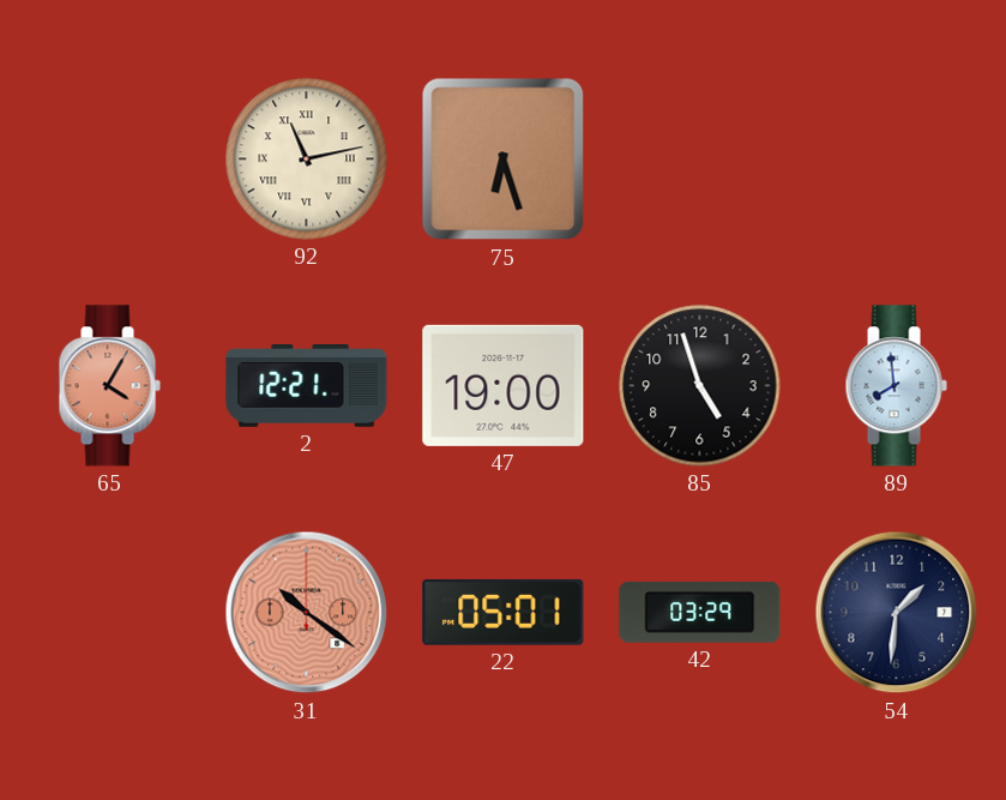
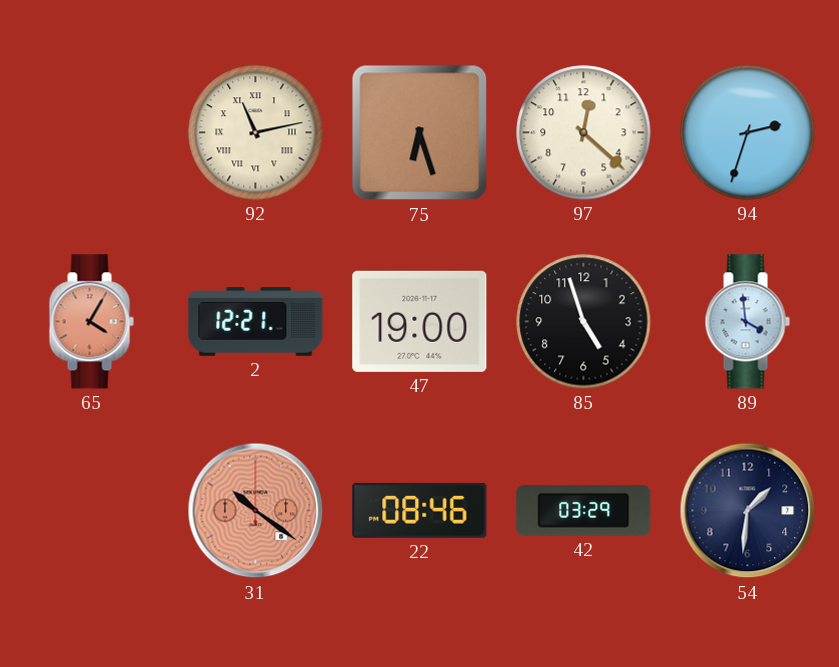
97: none -> 12:22 (584, 133)
94: none -> 2:33 (748, 133)
89: 7:59 -> 3:59 (747, 322)
22: 05:01 -> 08:46 (420, 510)
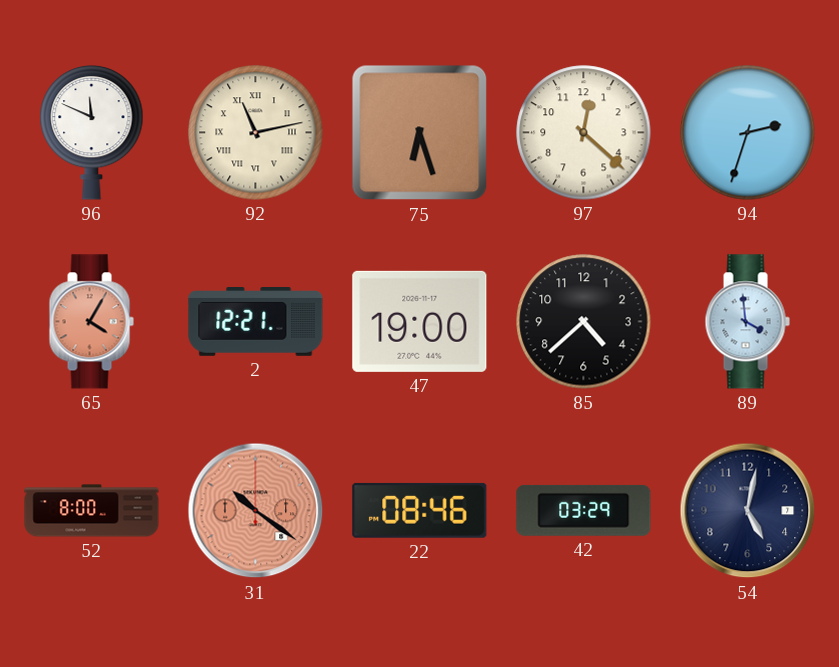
96: none -> 11:49 (92, 132)
85: 4:57 -> 4:38 (584, 322)
52: none -> 8:00 (92, 511)
54: 1:31 -> 5:02 (748, 511)
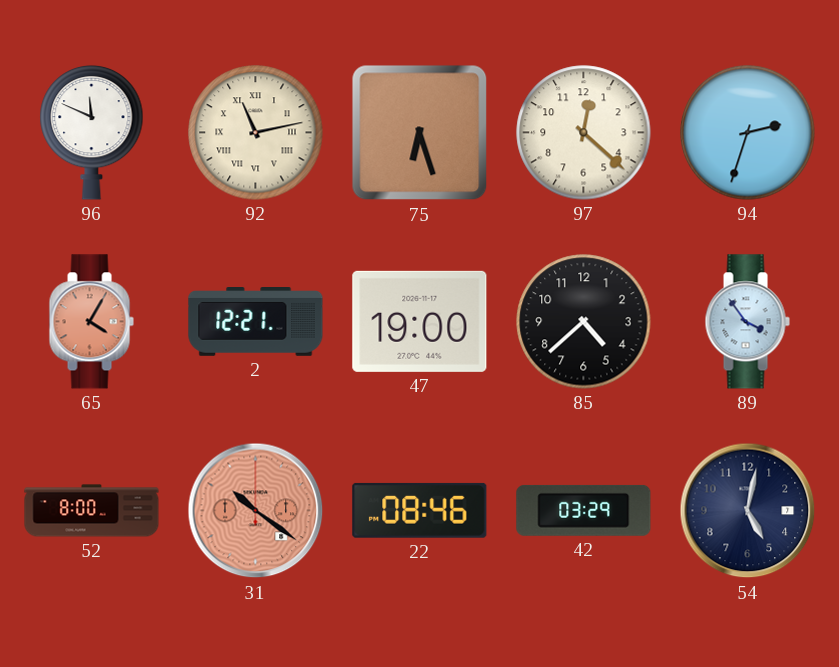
89: 3:59 -> 3:54 (747, 322)
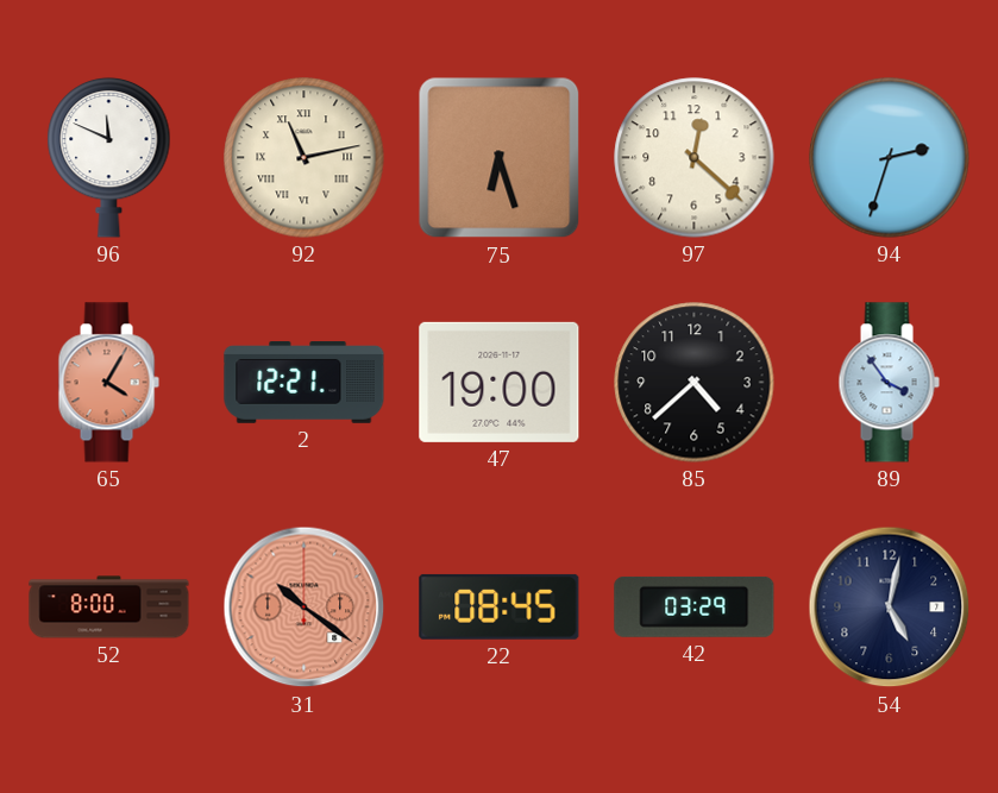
22: 08:46 -> 08:45 (500, 606)
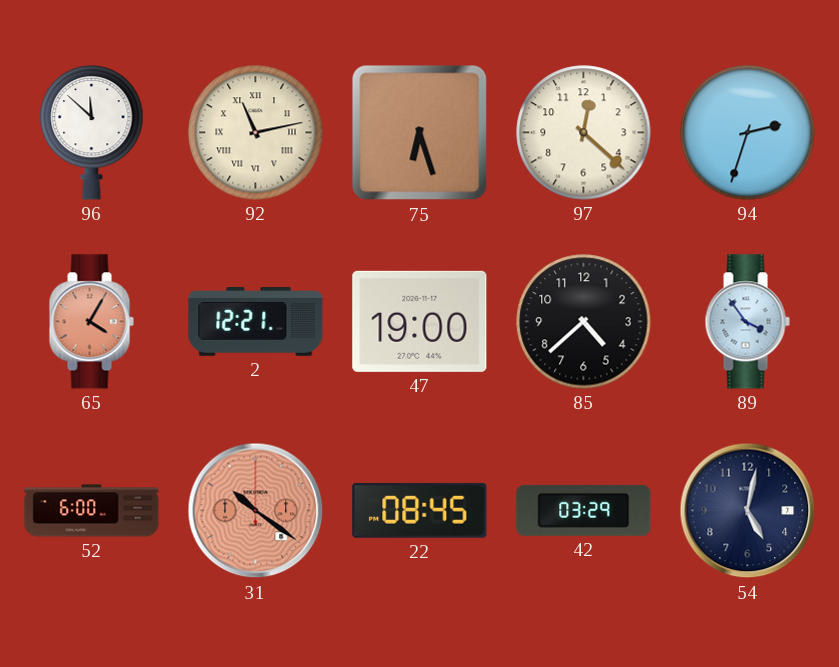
96: 11:49 -> 11:52 (92, 132)
52: 8:00 -> 6:00 (92, 511)
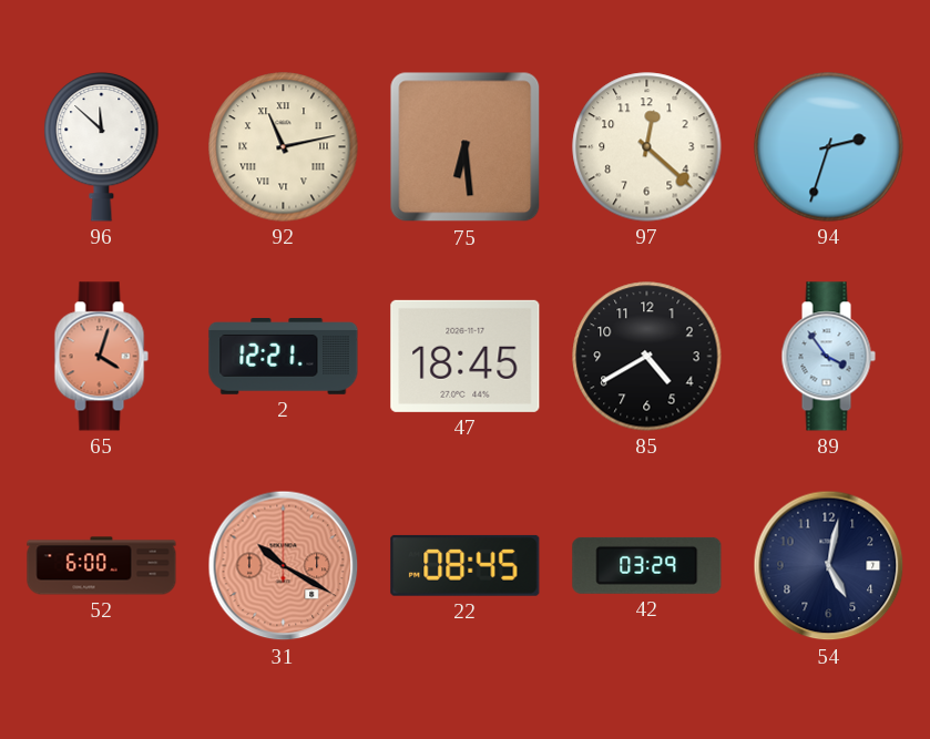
75: 6:27 -> 6:29 (466, 147)
65: 4:05 -> 4:03 (101, 357)
47: 19:00 -> 18:45 (466, 356)
85: 4:38 -> 4:40 (647, 357)
31: 10:21 -> 10:20 (284, 566)
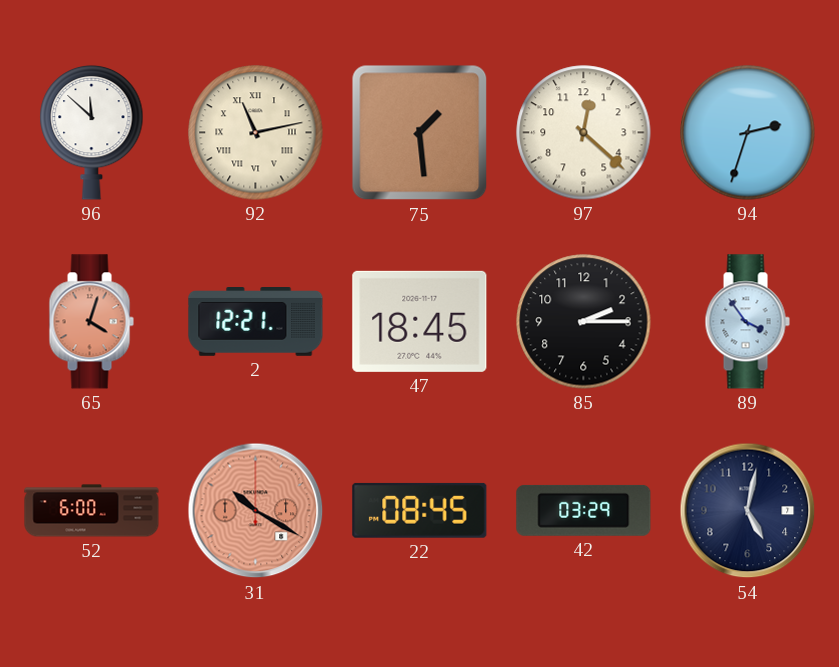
75: 6:29 -> 1:29 (420, 133)
85: 4:40 -> 2:15 (584, 322)
